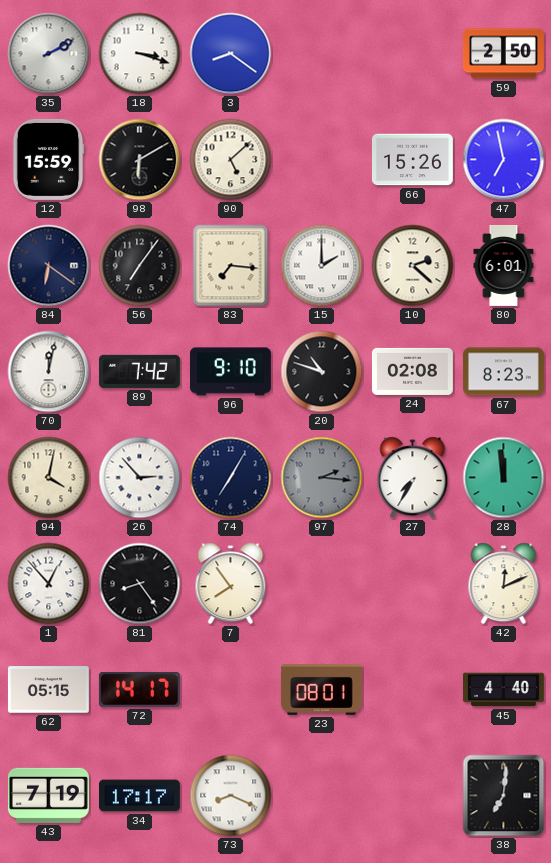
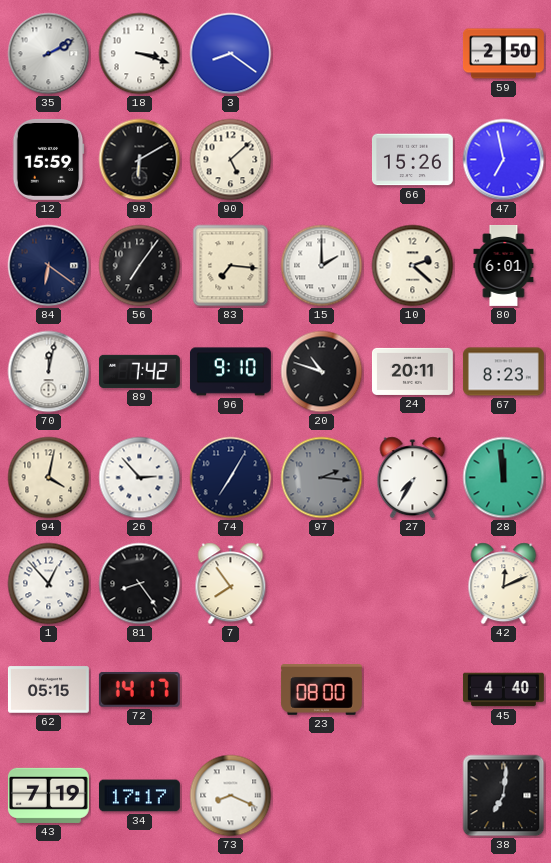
24: 02:08 -> 20:11 (412, 371)
23: 08:01 -> 08:00 (321, 690)
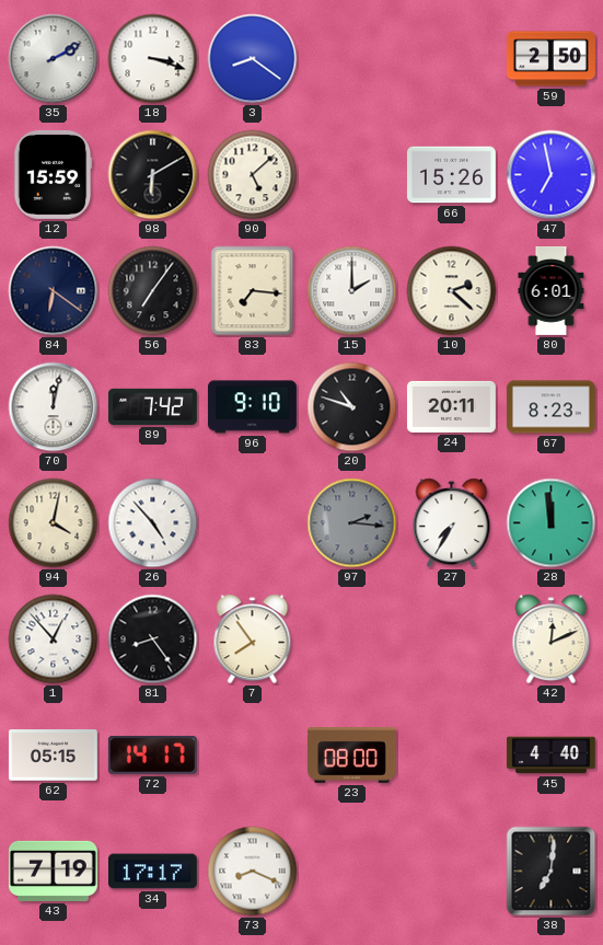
26: 2:53 -> 4:53 (153, 523)
74: 7:05 -> none (231, 478)
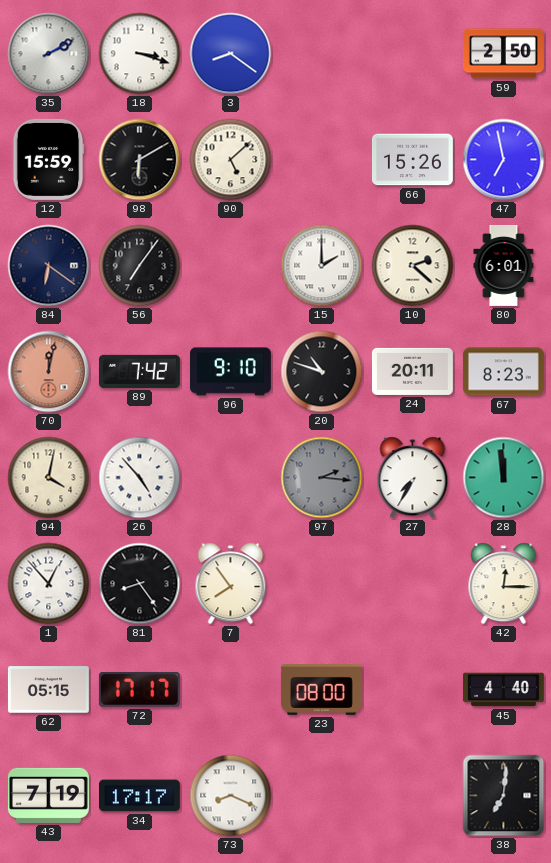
83: 7:16 -> none (253, 291)
70 dial: white -> salmon (49, 372)
42: 12:11 -> 12:15 (504, 584)
72: 14:17 -> 17:17 (139, 689)
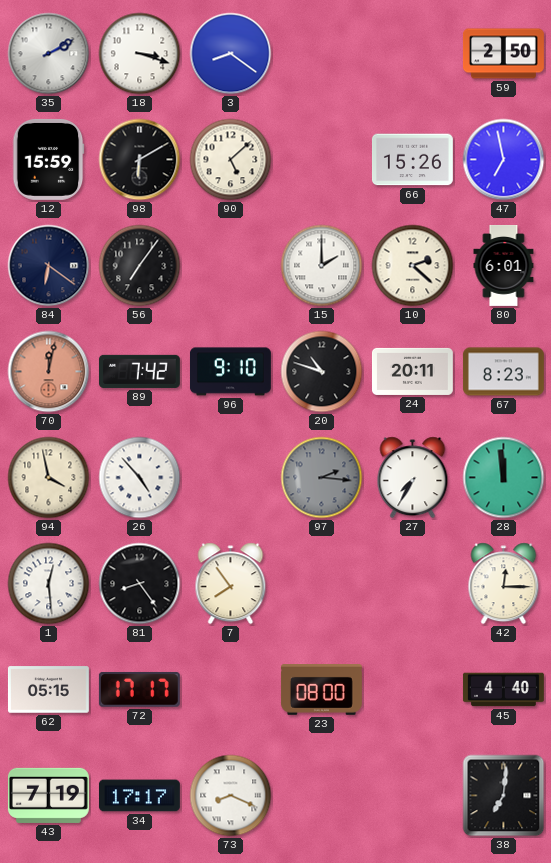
94: 4:02 -> 3:58 (49, 478)
1: 12:53 -> 12:29 (49, 584)
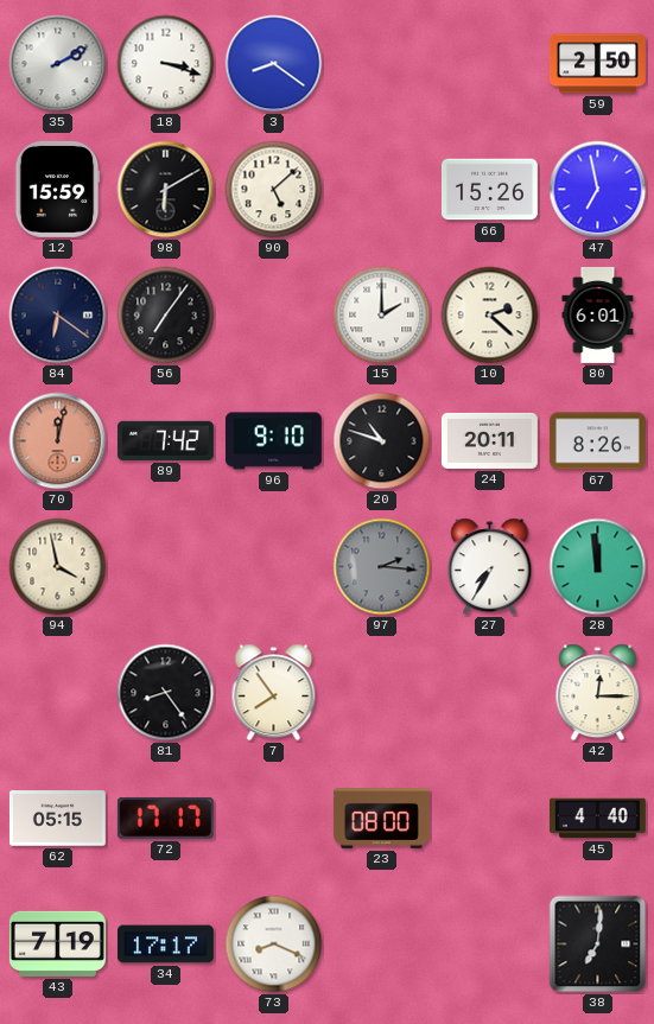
67: 8:23 -> 8:26 (597, 441)
26: 4:53 -> none (140, 478)
1: 12:29 -> none (49, 584)
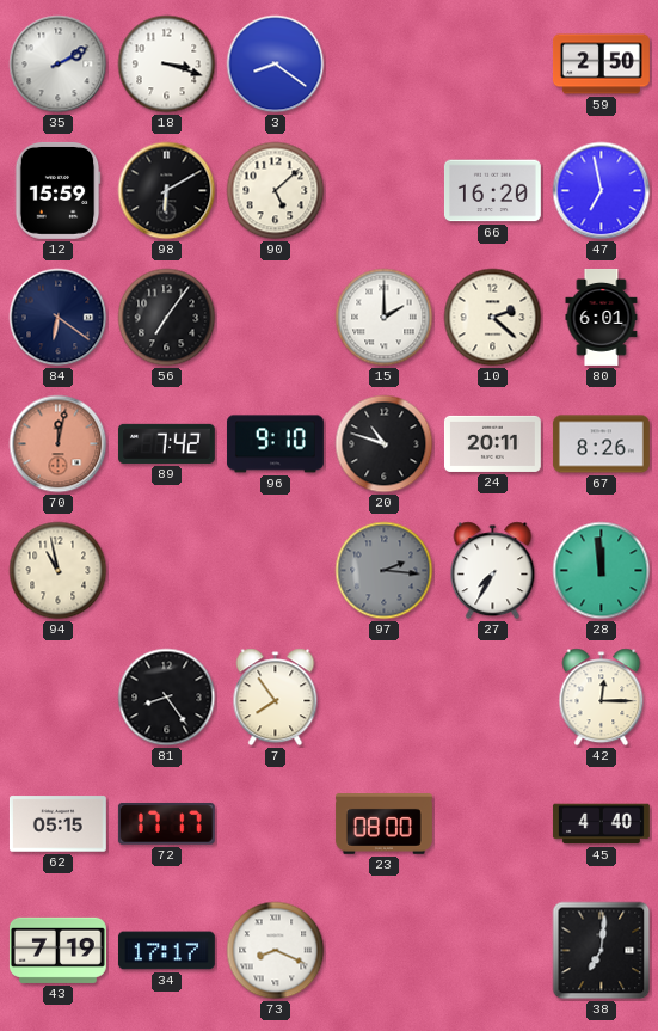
66: 15:26 -> 16:20 (492, 191)
94: 3:58 -> 10:58 (59, 571)
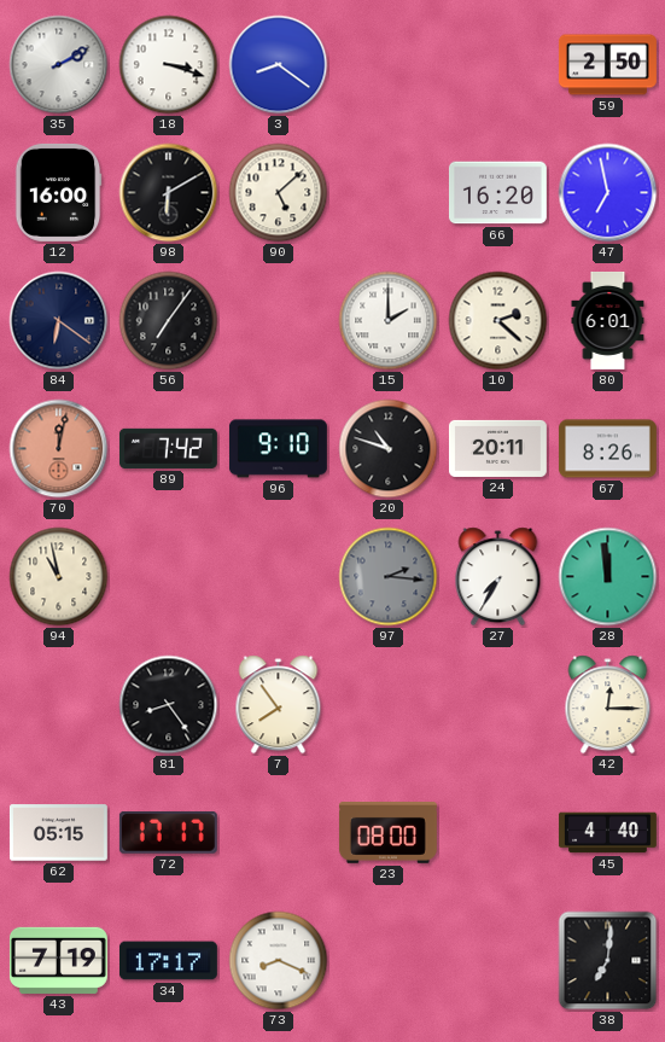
12: 15:59 -> 16:00 (58, 192)
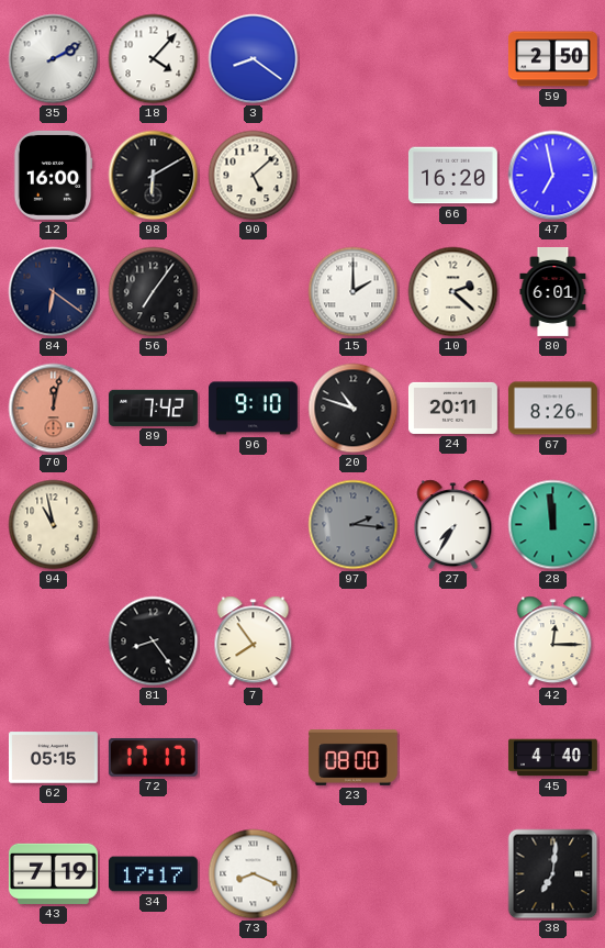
18: 3:18 -> 4:07 (154, 59)
